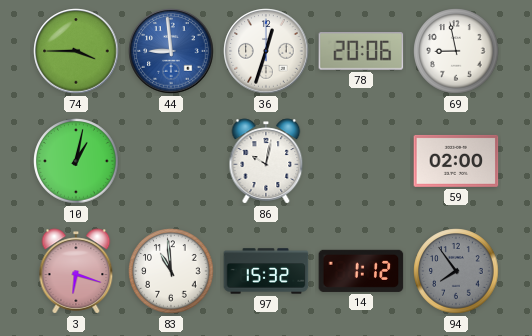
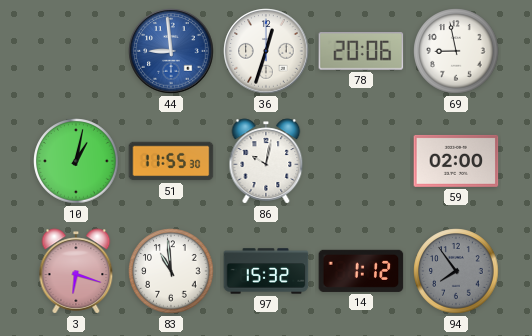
74: 3:45 -> none (76, 51)
51: none -> 11:55 (171, 161)
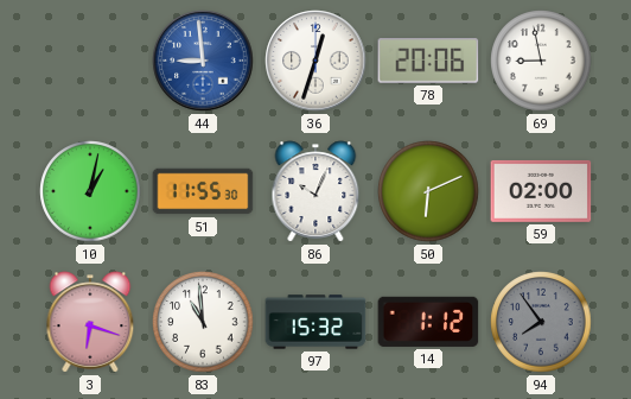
86: 10:02 -> 10:04 (315, 191)
50: none -> 6:11 (428, 191)
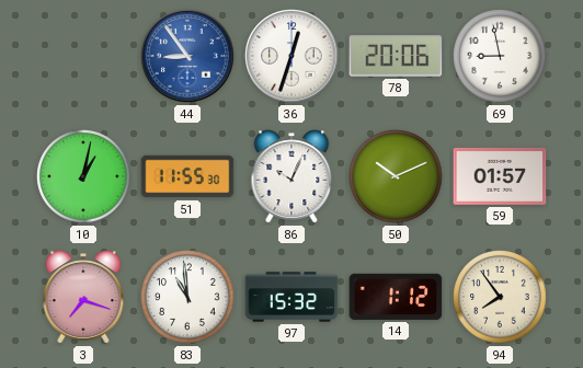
44: 8:59 -> 8:54 (187, 56)
50: 6:11 -> 10:11 (396, 176)
59: 02:00 -> 01:57 (500, 176)
3: 6:18 -> 7:18 (83, 297)
94 dial: grey -> cream (500, 297)
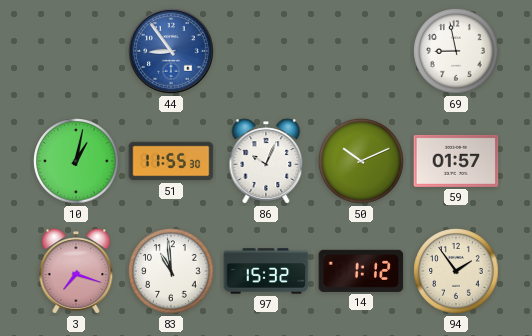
36: 12:33 -> none (291, 56)
78: 20:06 -> none (396, 56)
94: 7:54 -> 1:54 (456, 271)
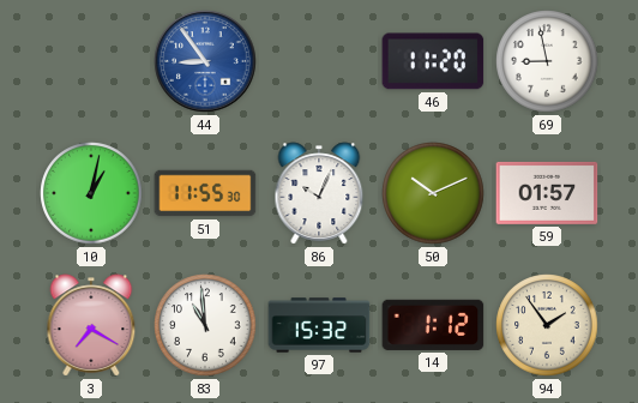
46: none -> 11:20 (433, 61)
3: 7:18 -> 7:20 (91, 325)
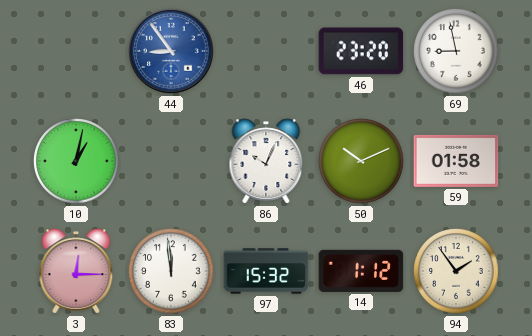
46: 11:20 -> 23:20 (361, 51)
51: 11:55 -> none (205, 193)
59: 01:57 -> 01:58 (456, 161)
3: 7:20 -> 12:15 (76, 271)
83: 10:59 -> 11:59 (171, 271)
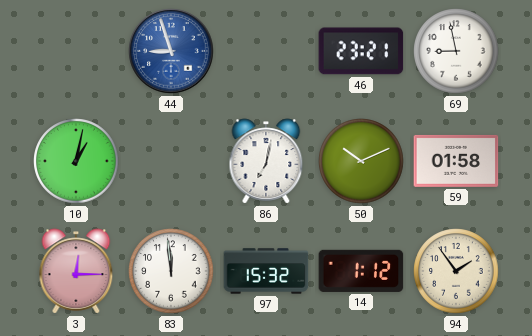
44: 8:54 -> 8:57 (171, 51)
46: 23:20 -> 23:21 (361, 51)
86: 10:04 -> 7:02 (266, 161)
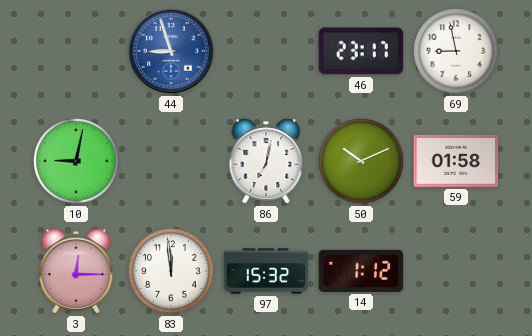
46: 23:21 -> 23:17 (361, 51)
10: 1:02 -> 9:02 (76, 161)
94: 1:54 -> none (456, 271)
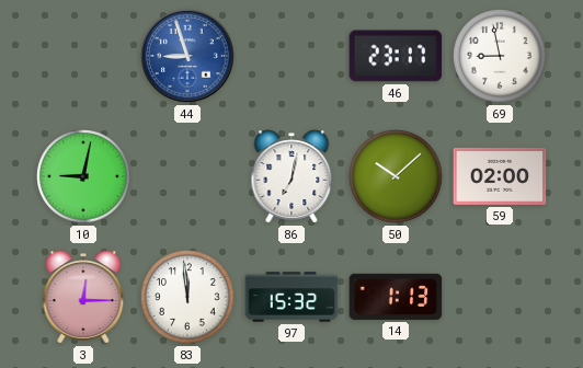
50: 10:11 -> 10:08 (396, 176)
59: 01:58 -> 02:00 (500, 176)
14: 1:12 -> 1:13 (396, 297)
